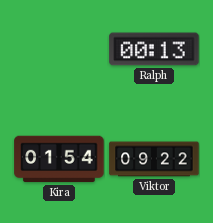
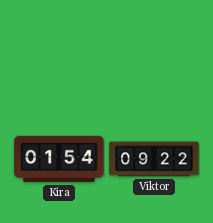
Ralph: 00:13 -> none (154, 49)
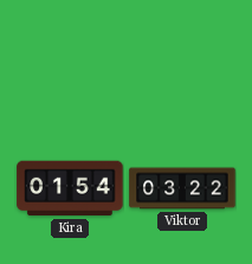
Viktor: 09:22 -> 03:22 (182, 188)
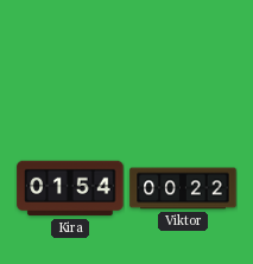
Viktor: 03:22 -> 00:22 (183, 188)
